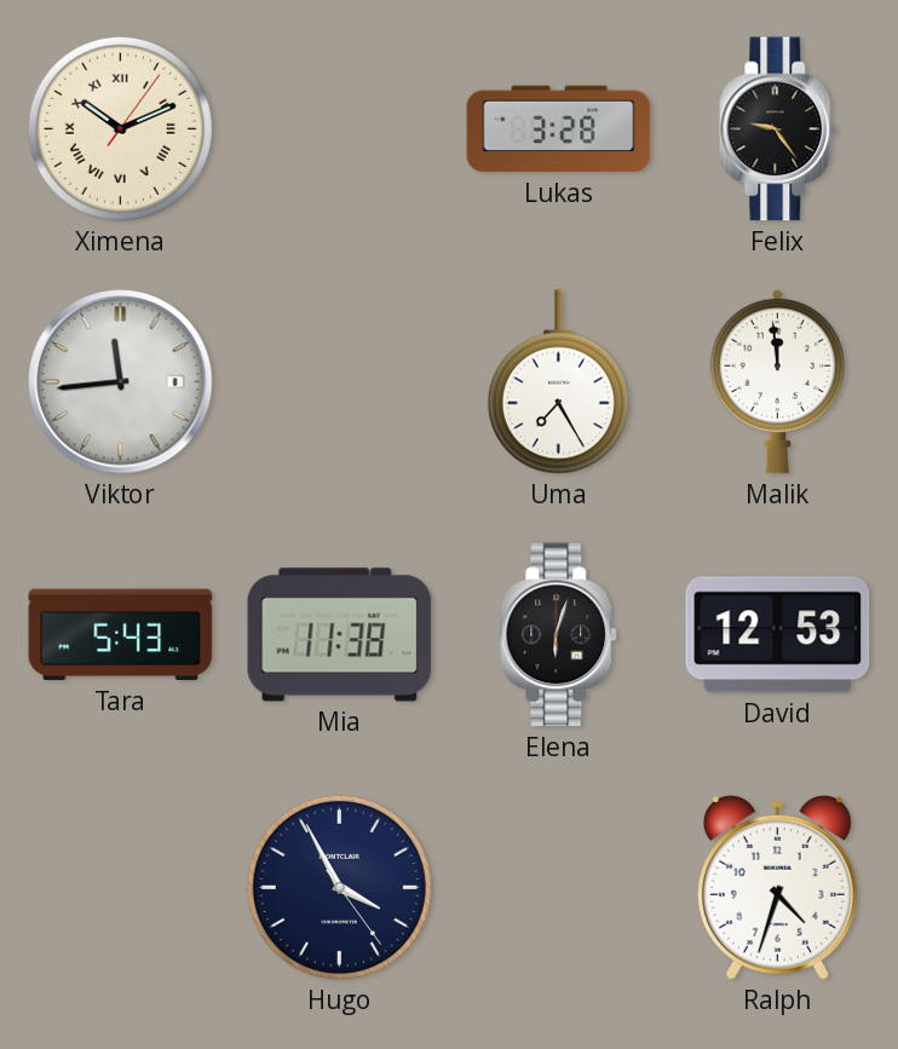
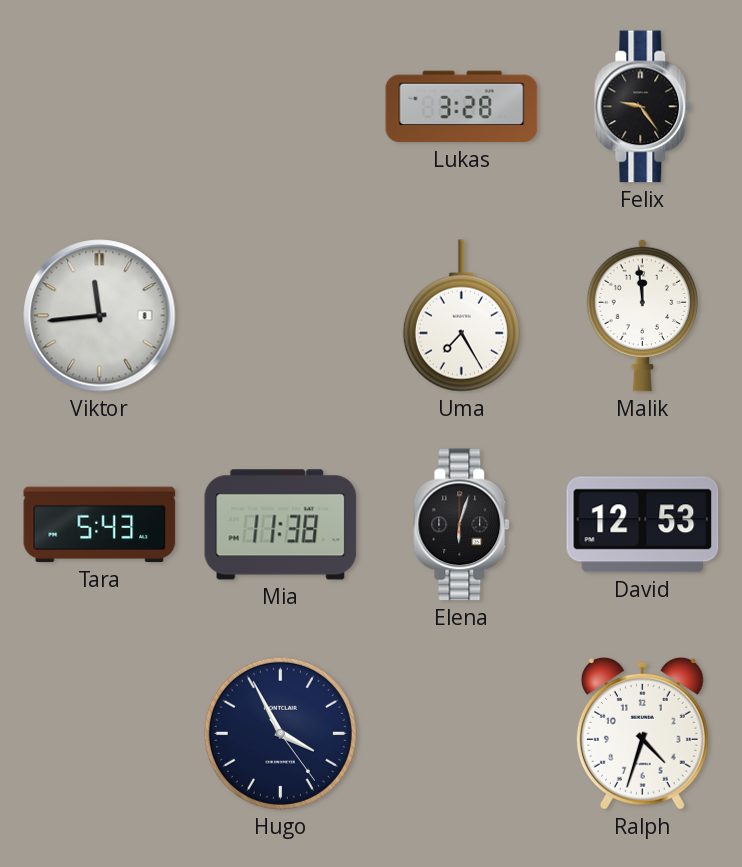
Ximena: 10:11 -> none (120, 128)
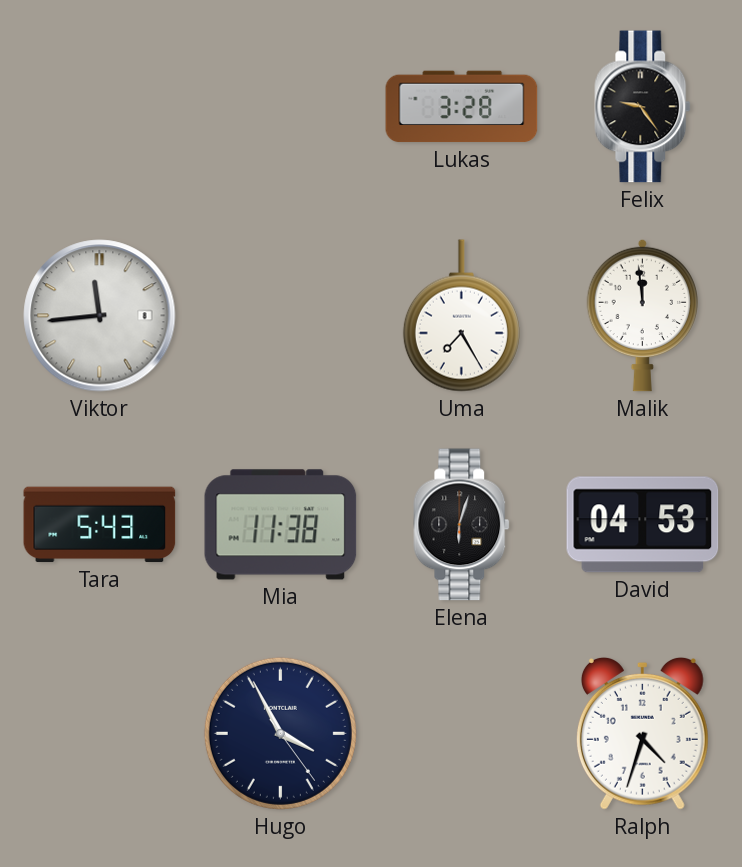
David: 12:53 -> 04:53 (643, 525)
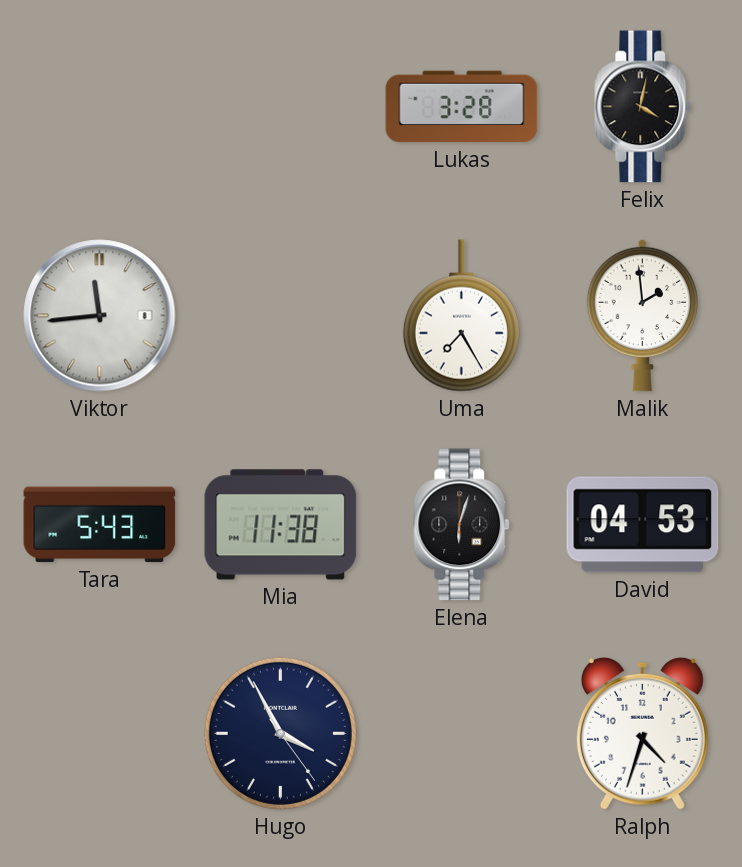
Felix: 9:24 -> 4:02 (643, 107)
Malik: 11:59 -> 1:59 (642, 315)
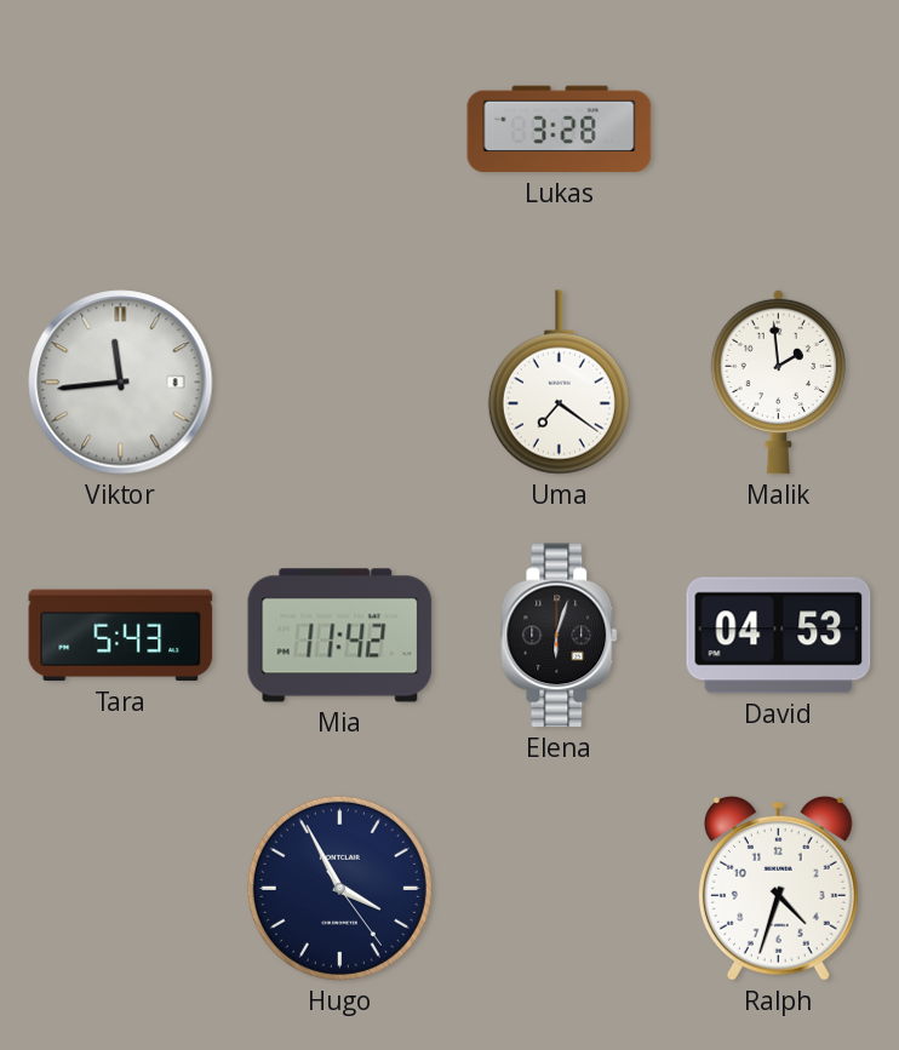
Felix: 4:02 -> none (643, 107)
Uma: 7:25 -> 7:21 (559, 383)
Mia: 11:38 -> 11:42 (340, 636)
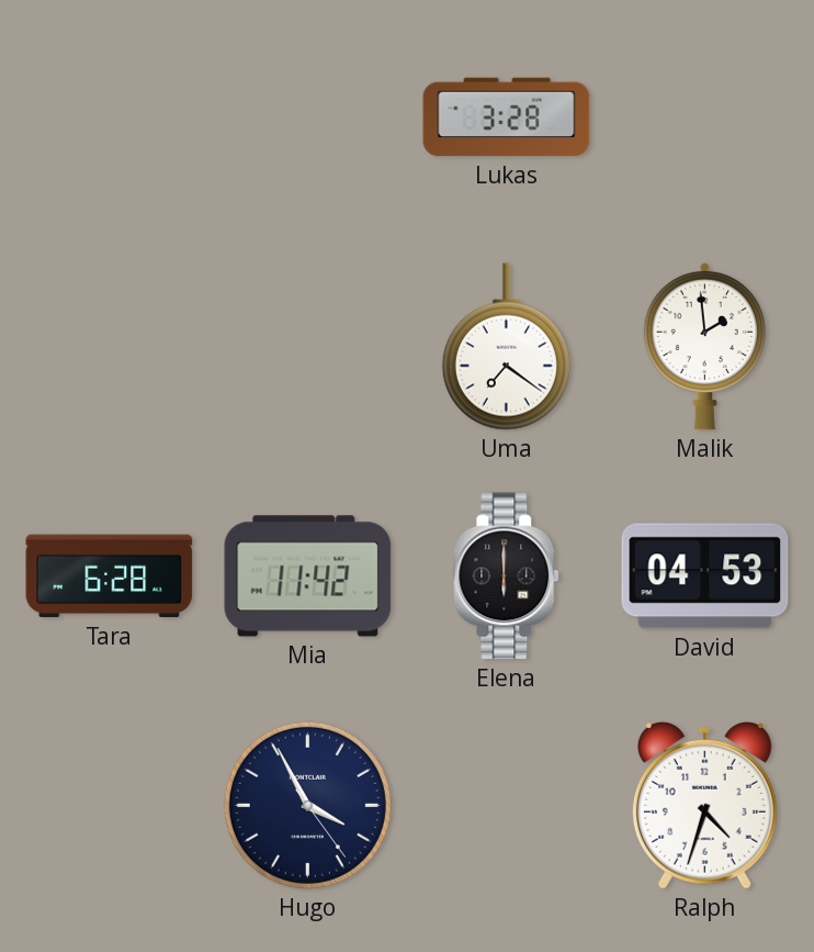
Viktor: 11:44 -> none (121, 383)
Tara: 5:43 -> 6:28 (110, 576)
Elena: 6:03 -> 6:00 (507, 576)
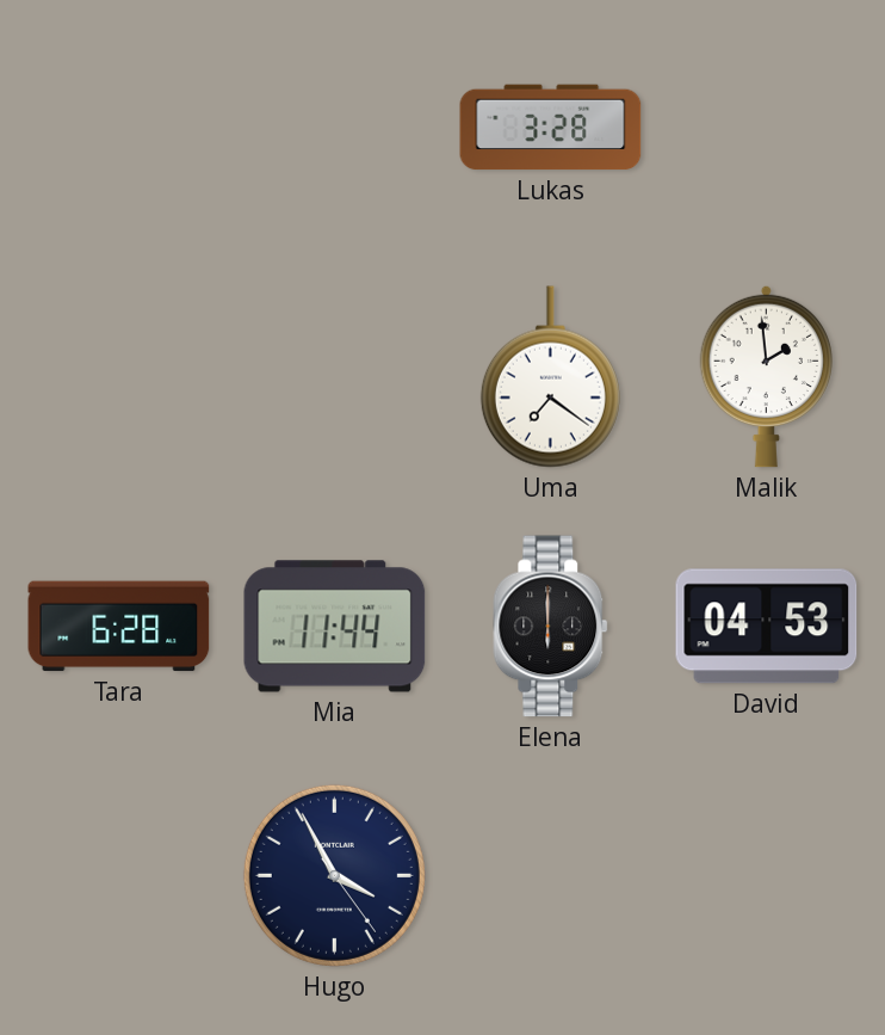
Mia: 11:42 -> 11:44 (335, 627)
Ralph: 4:33 -> none (704, 805)
